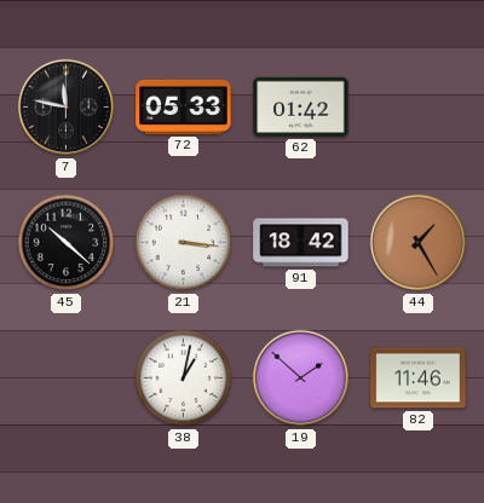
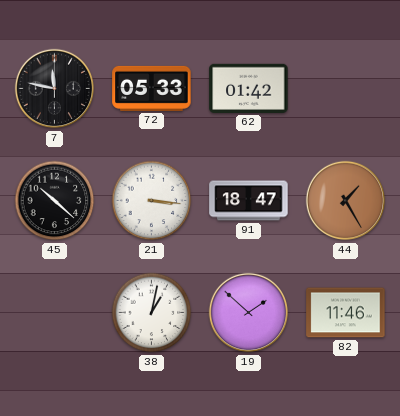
91: 18:42 -> 18:47 (249, 201)
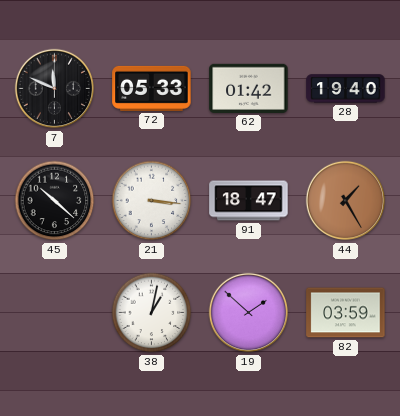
7: 11:47 -> 11:49 (55, 89)
28: none -> 19:40 (346, 89)
82: 11:46 -> 03:59 (346, 313)
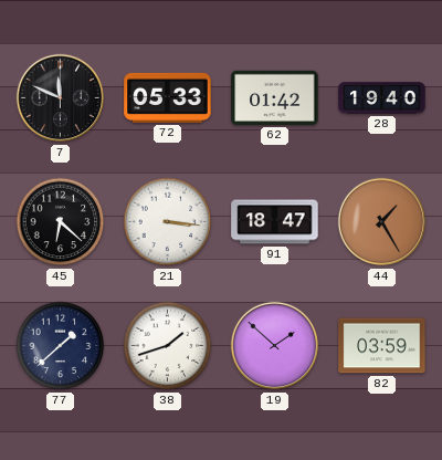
45: 10:22 -> 6:22 (61, 222)
77: none -> 1:38 (61, 346)
38: 1:02 -> 1:42 (168, 346)
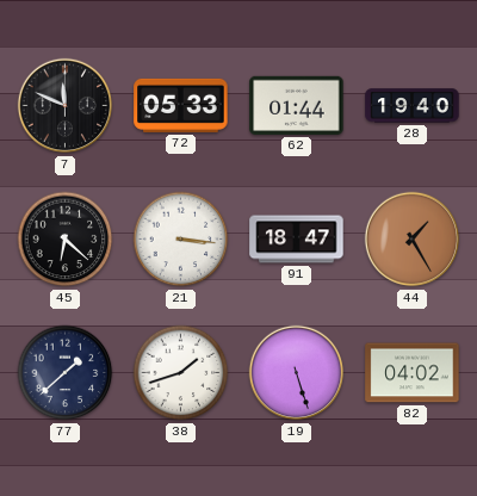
62: 01:42 -> 01:44 (297, 105)
19: 1:52 -> 5:27 (297, 373)
82: 03:59 -> 04:02 (413, 373)
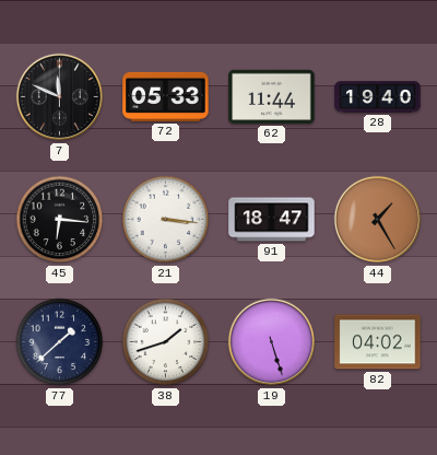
62: 01:44 -> 11:44 (272, 96)
45: 6:22 -> 6:16 (60, 220)
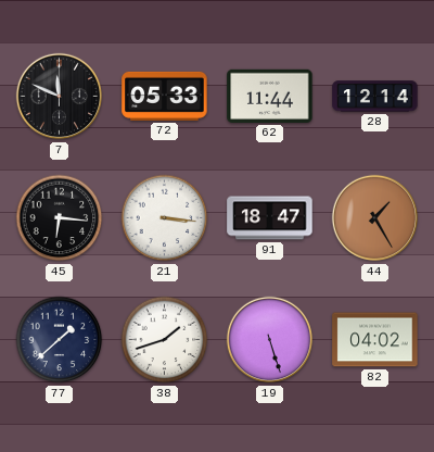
28: 19:40 -> 12:14 (375, 97)
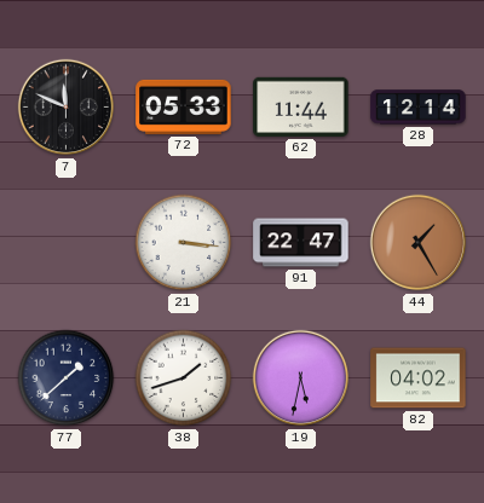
45: 6:16 -> none (60, 218)
91: 18:47 -> 22:47 (301, 243)
19: 5:27 -> 5:32 (301, 378)
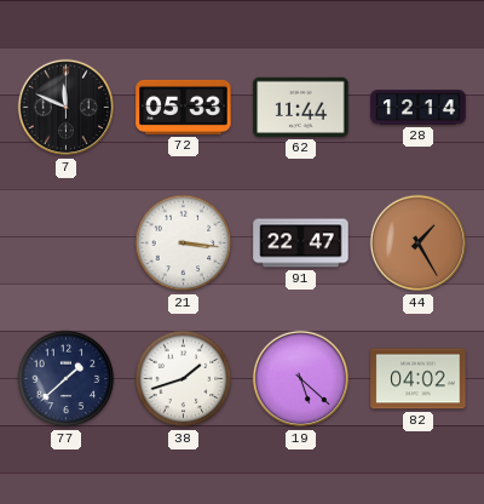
19: 5:32 -> 5:22 (301, 379)
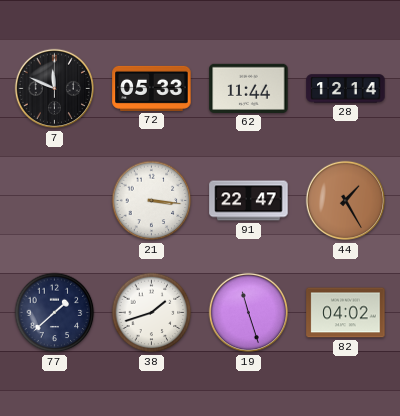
19: 5:22 -> 11:27 (249, 313)
